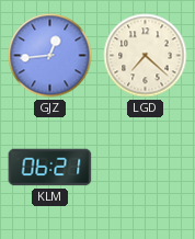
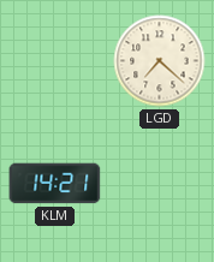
GJZ: 12:44 -> none (50, 56)
KLM: 06:21 -> 14:21 (55, 184)
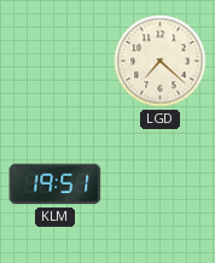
KLM: 14:21 -> 19:51 (56, 185)
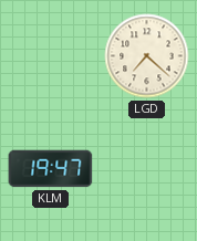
KLM: 19:51 -> 19:47 (51, 169)
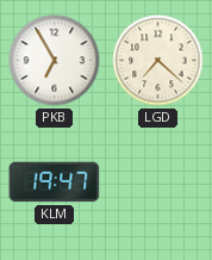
PKB: none -> 6:55 (55, 61)
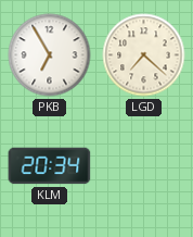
KLM: 19:47 -> 20:34 (50, 166)
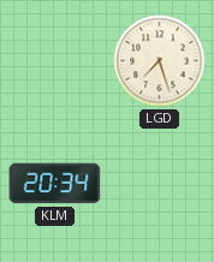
PKB: 6:55 -> none (50, 55)
LGD: 7:22 -> 7:27 (160, 61)
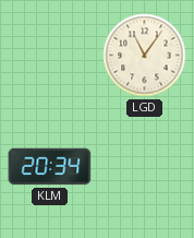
LGD: 7:27 -> 11:06 (145, 56)
